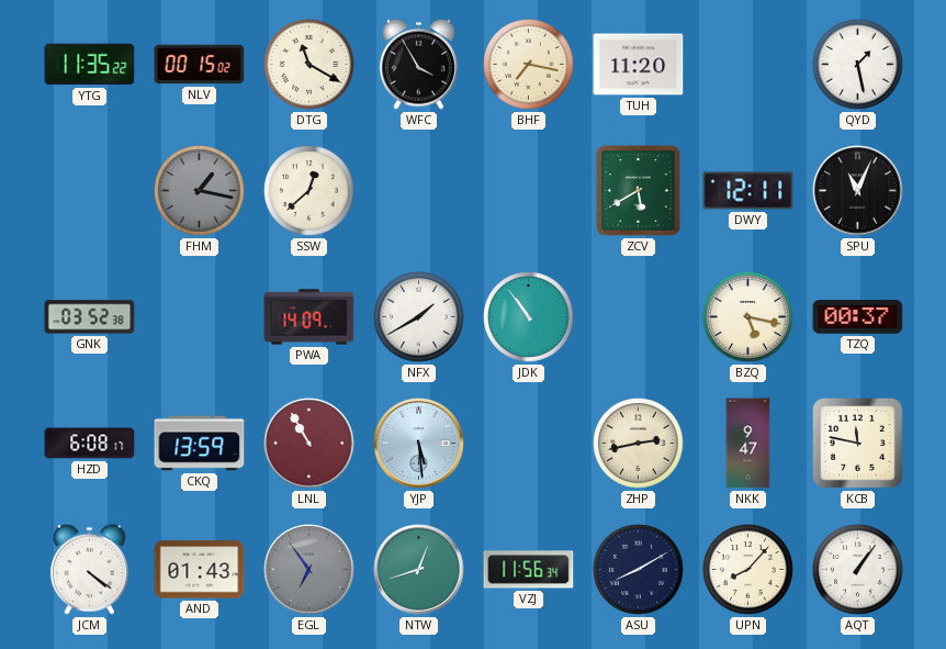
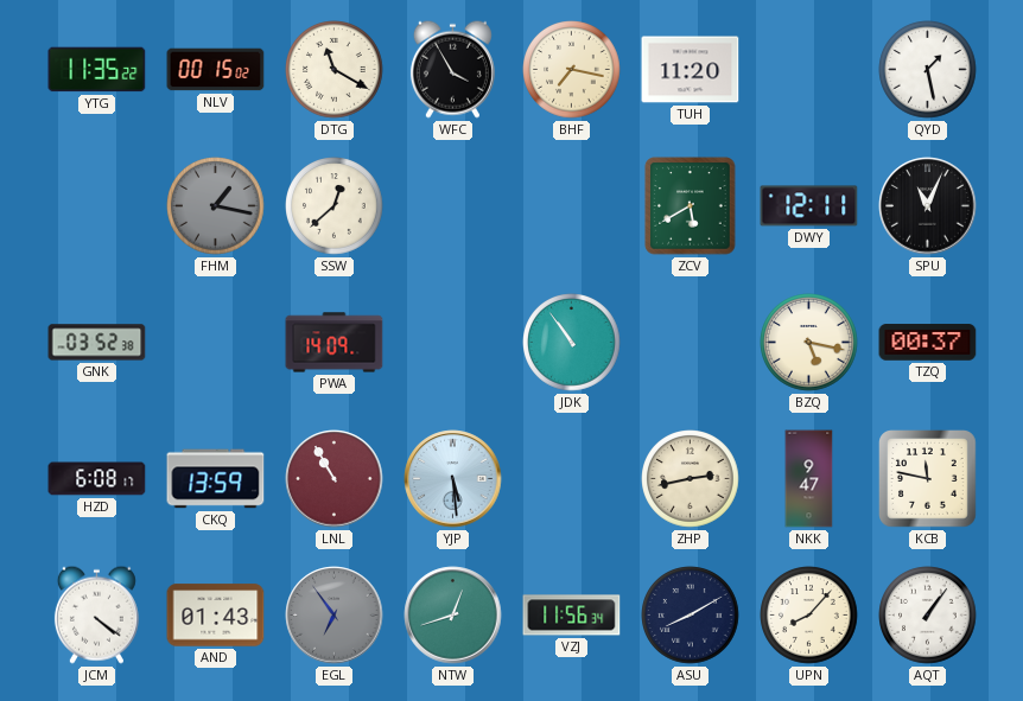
NFX: 1:40 -> none (419, 317)
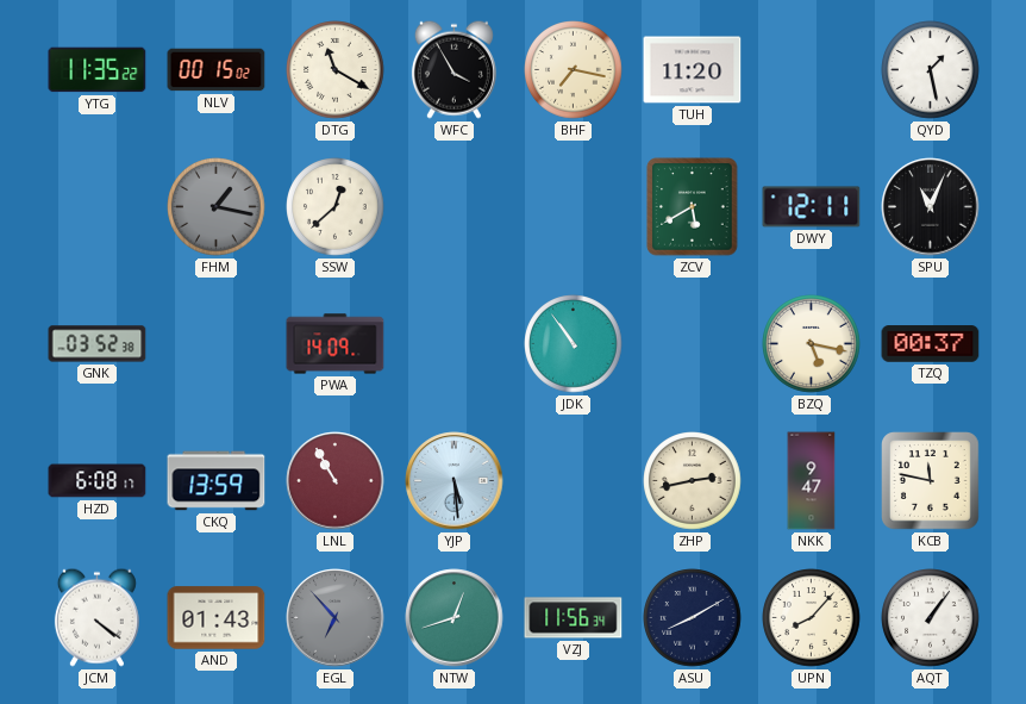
EGL: 6:54 -> 6:53 (336, 618)
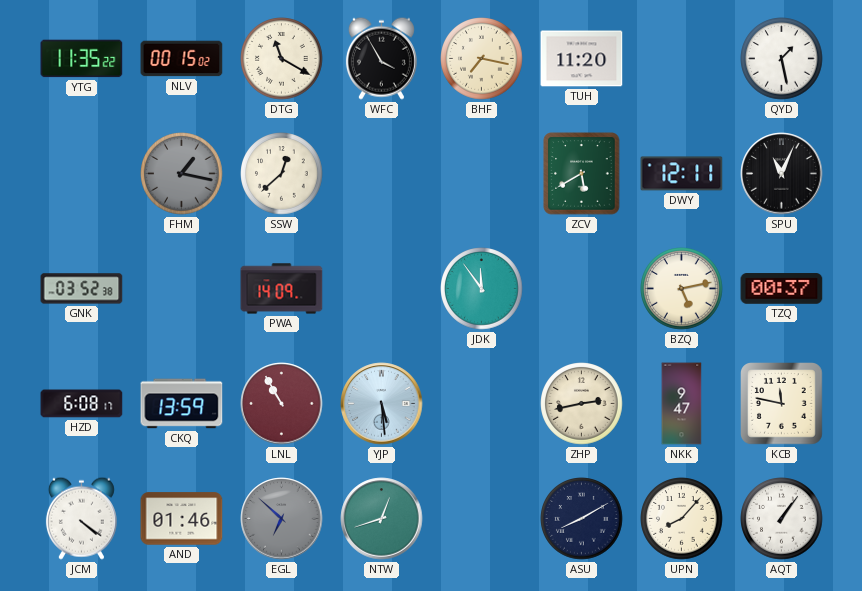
JDK: 10:54 -> 11:54 (482, 289)
BZQ: 5:17 -> 5:13 (682, 289)
AND: 01:43 -> 01:46 (182, 519)
EGL: 6:53 -> 6:52 (282, 519)
VZJ: 11:56 -> none (574, 618)
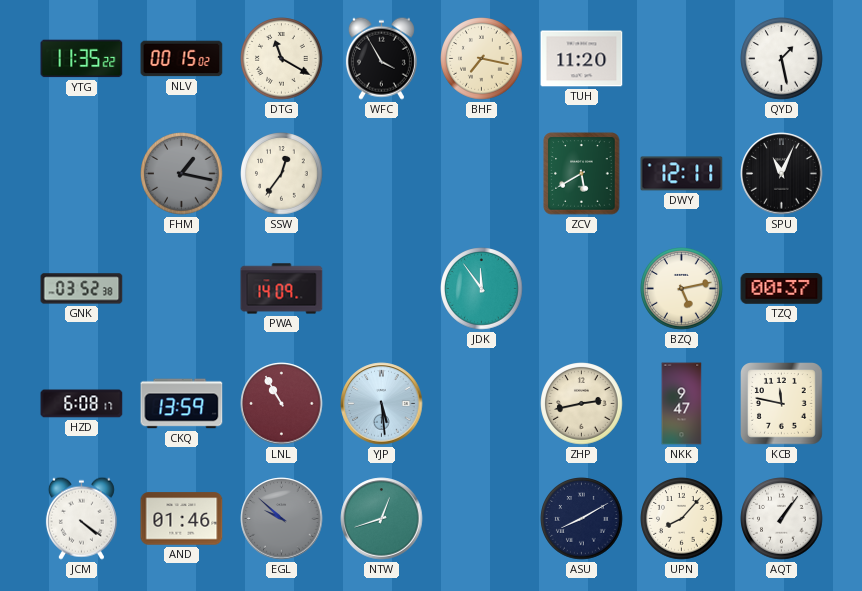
SSW: 12:38 -> 12:36 (282, 174)
EGL: 6:52 -> 9:52 (282, 519)
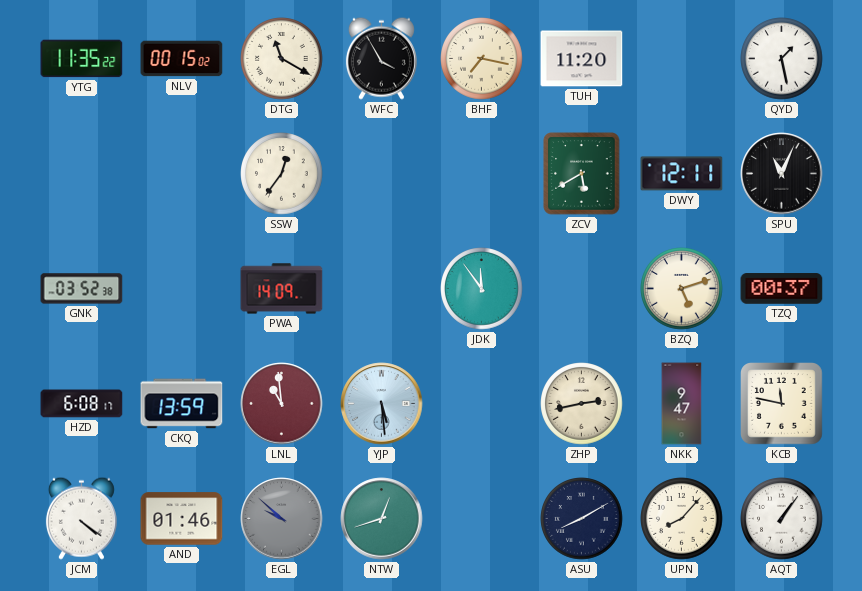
FHM: 1:17 -> none (182, 174)
BZQ: 5:13 -> 5:12 (682, 289)
LNL: 10:55 -> 10:59 (282, 404)
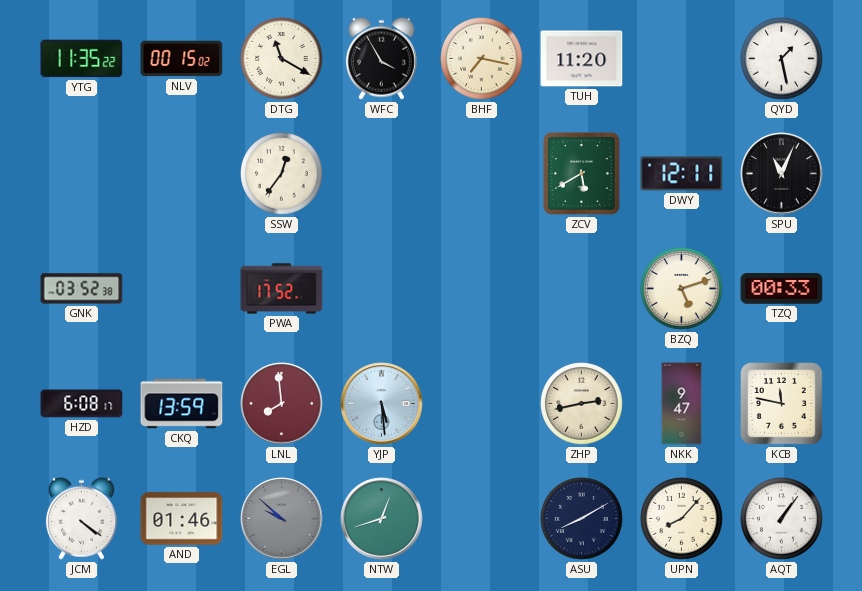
PWA: 14:09 -> 17:52 (282, 289)
JDK: 11:54 -> none (482, 289)
TZQ: 00:37 -> 00:33 (782, 289)
LNL: 10:59 -> 7:59 (282, 404)
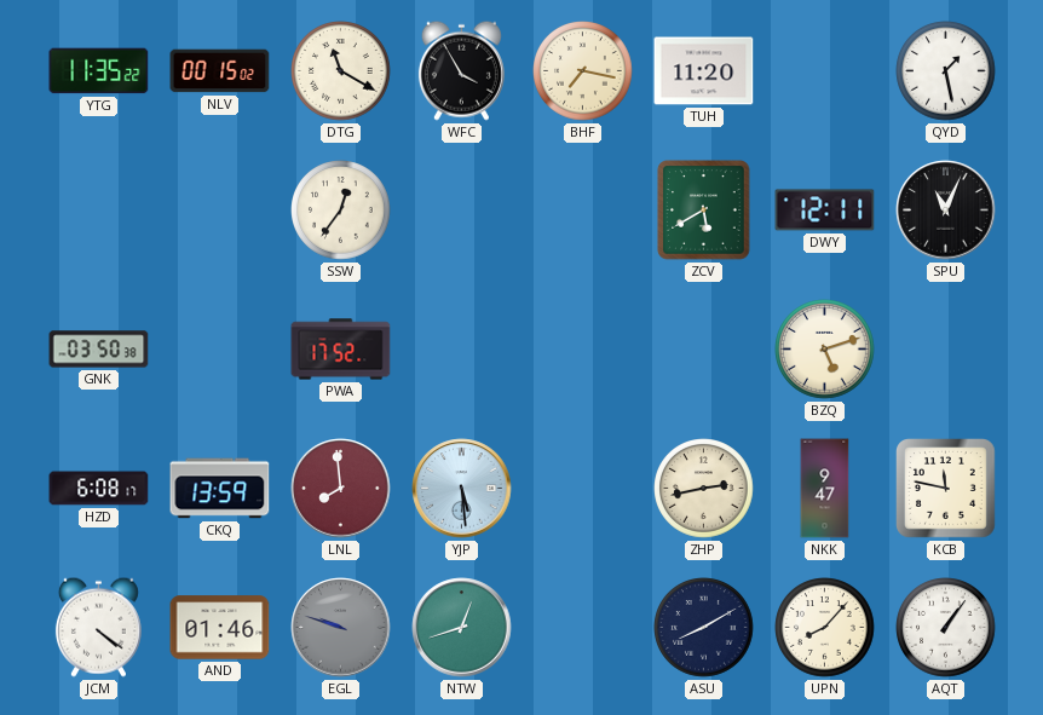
GNK: 03:52 -> 03:50 (99, 350)
TZQ: 00:33 -> none (782, 289)
EGL: 9:52 -> 9:48 (341, 628)
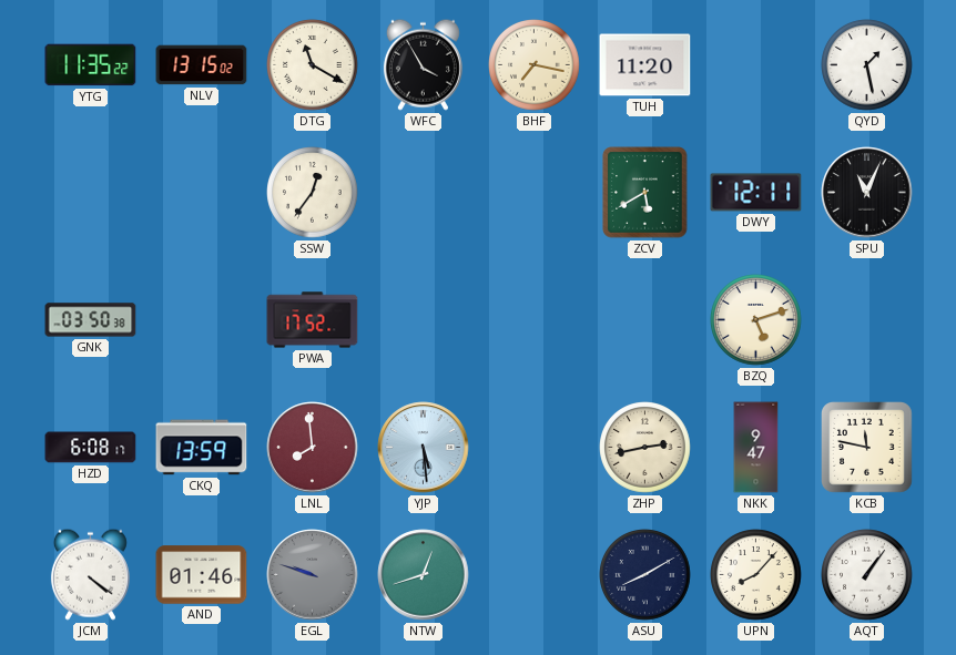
NLV: 00:15 -> 13:15 (202, 65)
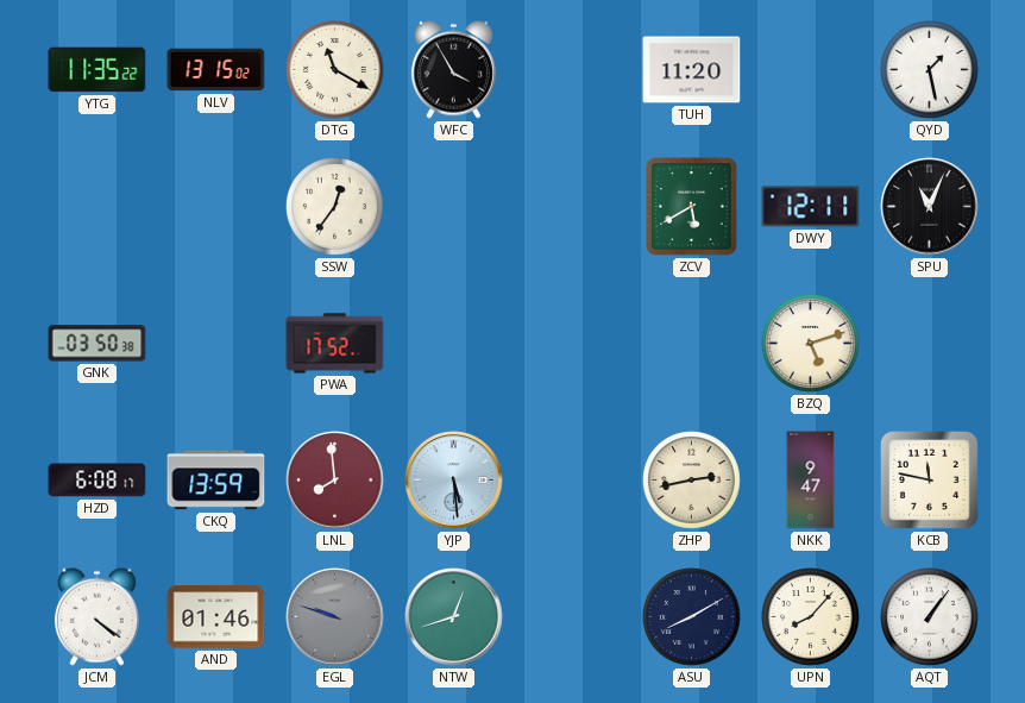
BHF: 7:17 -> none (535, 65)
